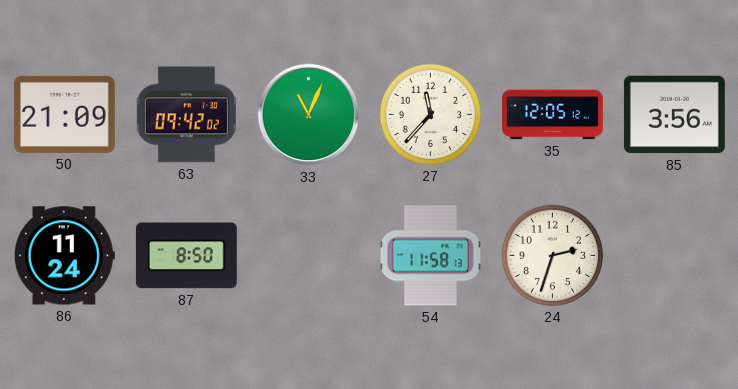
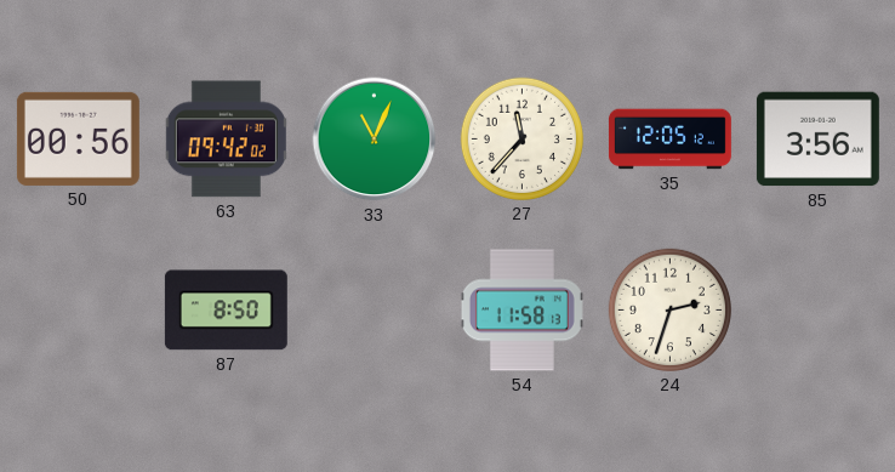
50: 21:09 -> 00:56 (78, 138)
86: 11:24 -> none (64, 256)
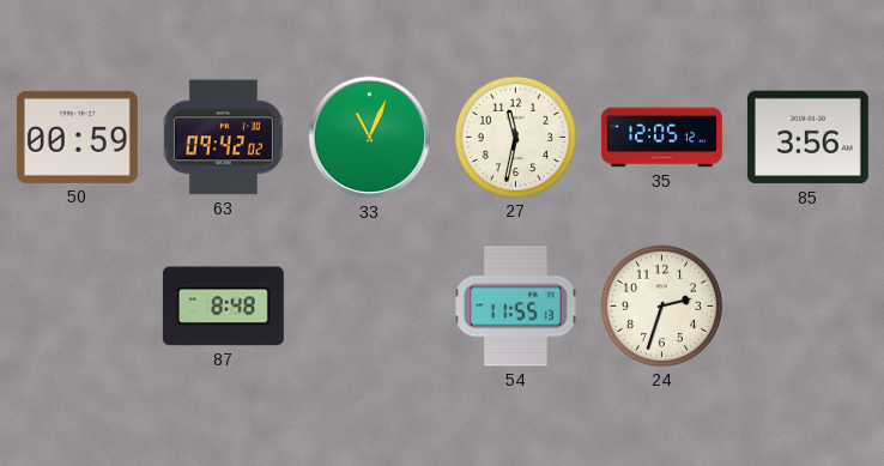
50: 00:56 -> 00:59 (77, 137)
27: 11:37 -> 11:32 (515, 137)
87: 8:50 -> 8:48 (223, 307)
54: 11:58 -> 11:55 (515, 307)
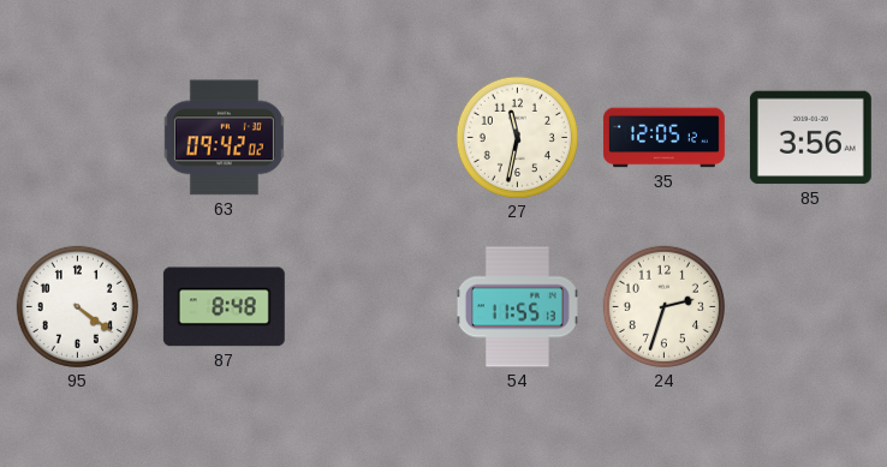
50: 00:59 -> none (77, 137)
33: 11:04 -> none (370, 138)
95: none -> 4:21 (77, 306)
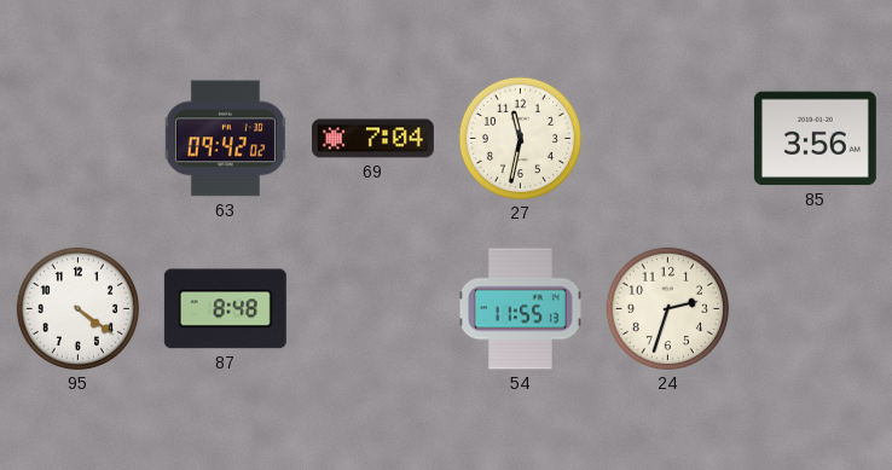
69: none -> 7:04 (372, 139)
35: 12:05 -> none (663, 138)
